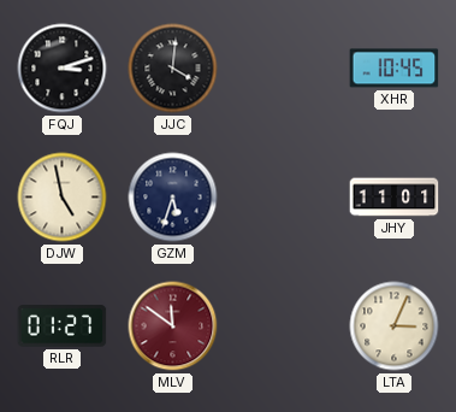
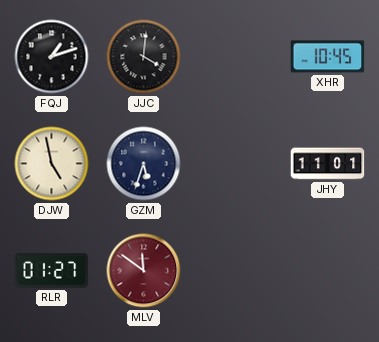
FQJ: 3:12 -> 1:12 (52, 57)
LTA: 3:04 -> none (395, 326)
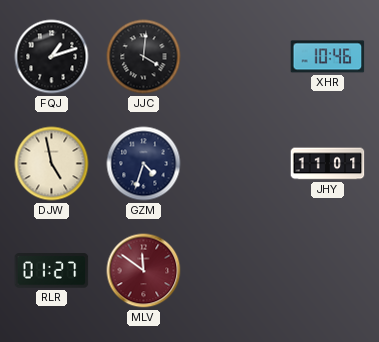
XHR: 10:45 -> 10:46 (328, 57)
GZM: 5:33 -> 4:33 (144, 164)
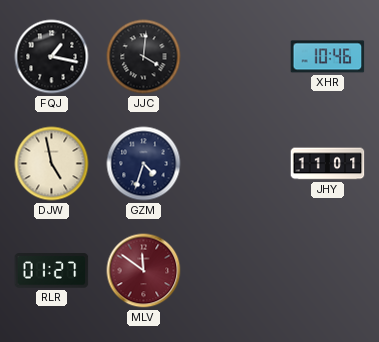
FQJ: 1:12 -> 1:17 (52, 57)
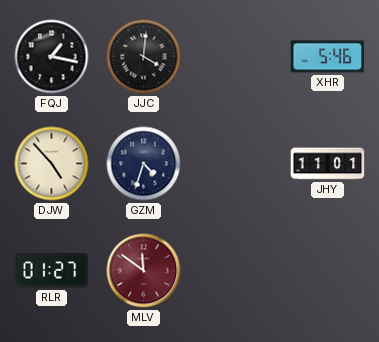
XHR: 10:46 -> 5:46 (328, 57)
DJW: 4:58 -> 4:53 (52, 164)
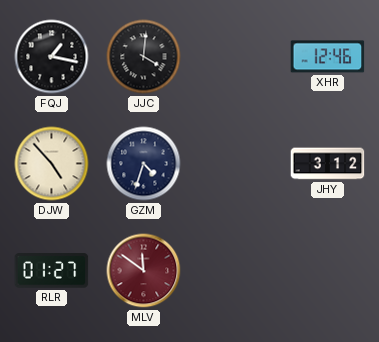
XHR: 5:46 -> 12:46 (328, 57)
JHY: 11:01 -> 3:12 (328, 164)
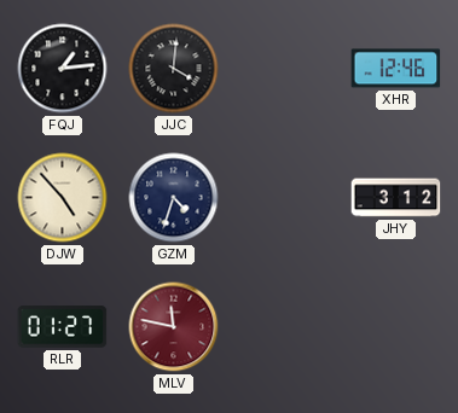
FQJ: 1:17 -> 1:14 (63, 69)
MLV: 11:51 -> 11:47 (174, 327)
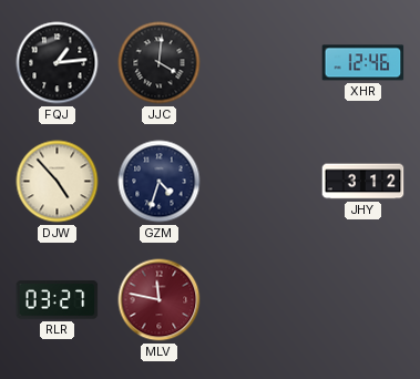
RLR: 01:27 -> 03:27 (58, 300)
